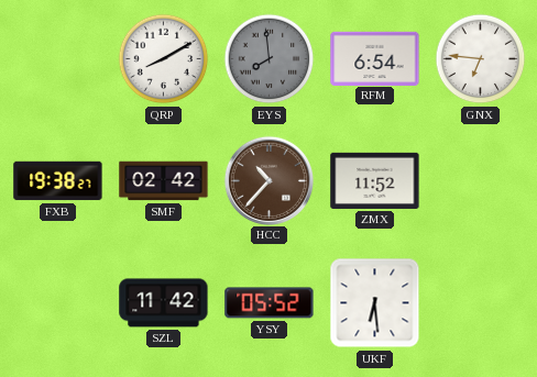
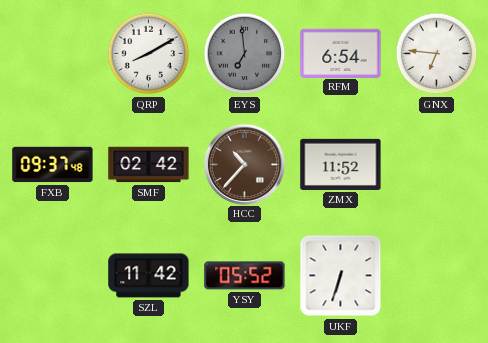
EYS: 7:59 -> 6:59 (245, 54)
FXB: 19:38 -> 09:37 (53, 165)
UKF: 6:29 -> 6:33 (341, 276)
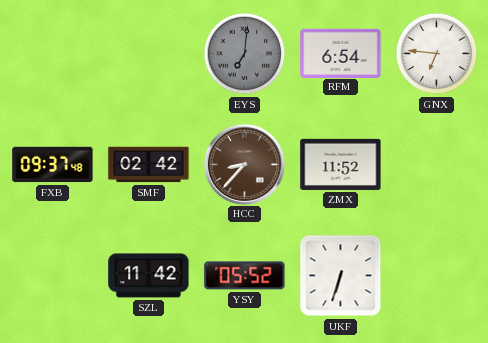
QRP: 8:10 -> none (149, 54)
EYS: 6:59 -> 7:01 (245, 54)
HCC: 10:37 -> 8:37 (244, 164)
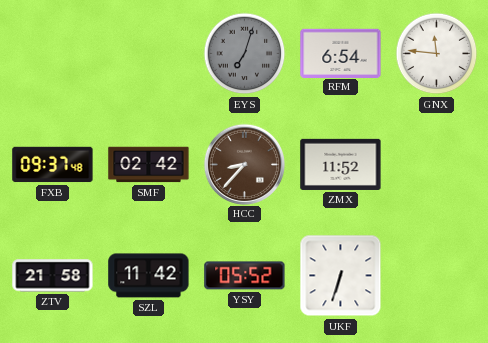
EYS: 7:01 -> 7:03 (245, 54)
GNX: 6:46 -> 11:46 (437, 54)
ZTV: none -> 21:58 (53, 276)
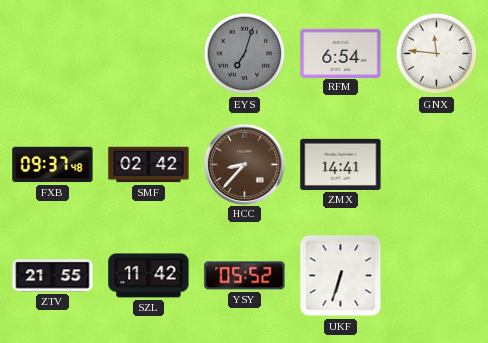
ZMX: 11:52 -> 14:41 (341, 164)
ZTV: 21:58 -> 21:55 (53, 276)
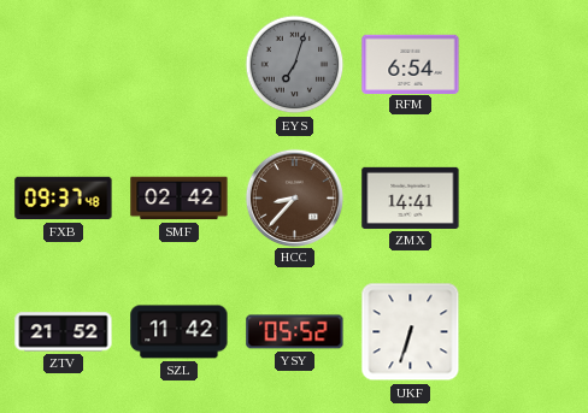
GNX: 11:46 -> none (437, 54)
ZTV: 21:55 -> 21:52 (64, 332)
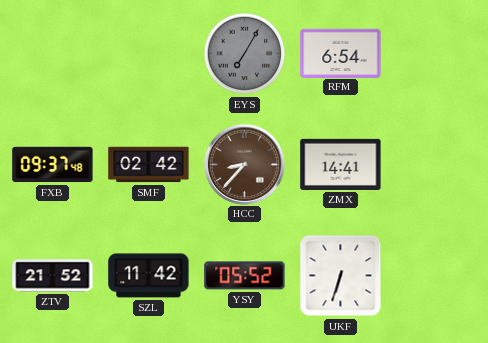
EYS: 7:03 -> 7:05 (245, 54)
